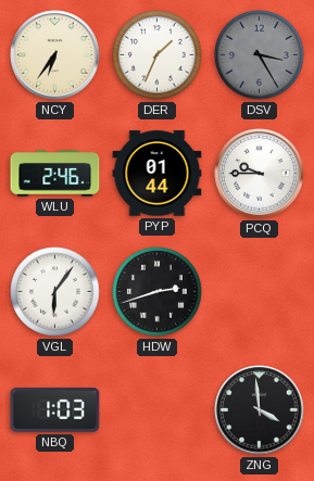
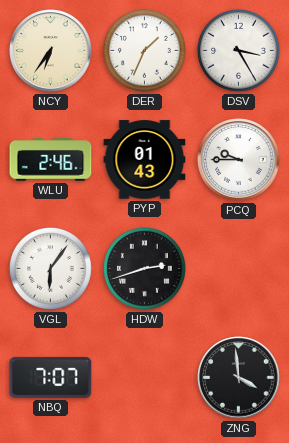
DSV dial: grey -> white (239, 51)
PYP: 01:44 -> 01:43 (145, 160)
NBQ: 1:03 -> 7:07 (51, 377)
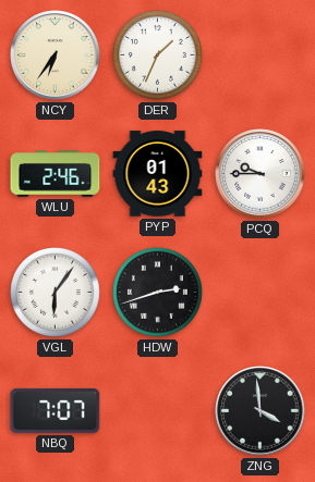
DSV: 3:25 -> none (239, 51)
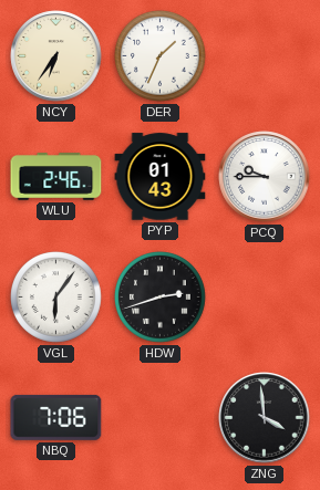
NBQ: 7:07 -> 7:06 (56, 417)
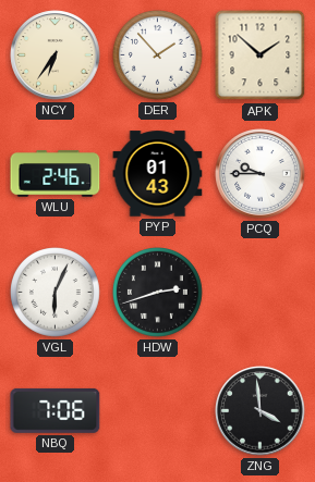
DER: 1:34 -> 1:53 (158, 55)
APK: none -> 1:52 (261, 55)
VGL: 6:06 -> 6:04 (56, 293)
